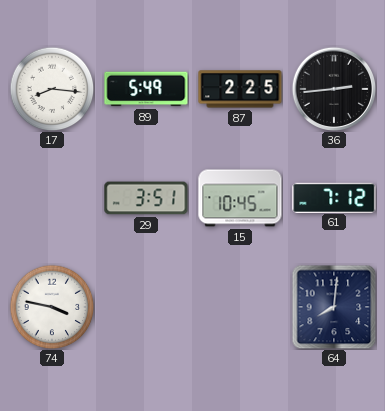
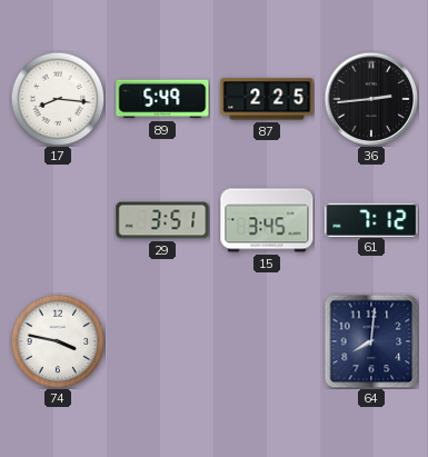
15: 10:45 -> 3:45 (267, 220)
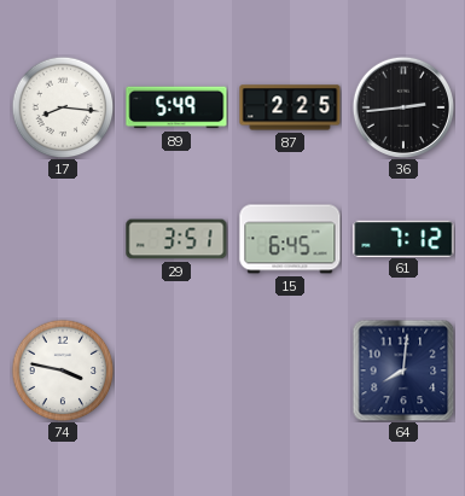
15: 3:45 -> 6:45 (290, 239)
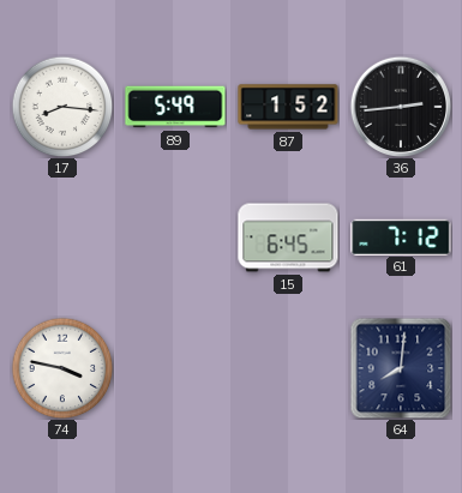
87: 2:25 -> 1:52 (288, 107)
29: 3:51 -> none (176, 239)
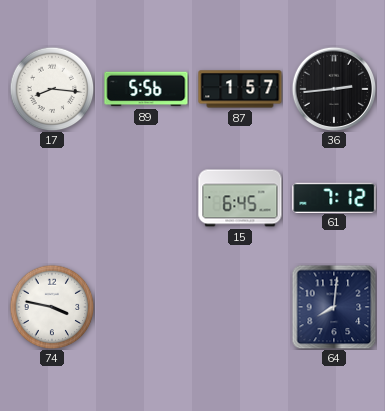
89: 5:49 -> 5:56 (146, 89)
87: 1:52 -> 1:57 (240, 89)
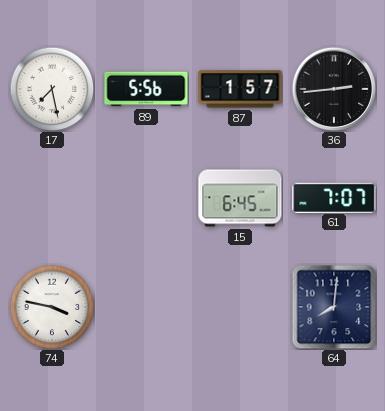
17: 8:16 -> 7:28 (52, 89)
61: 7:12 -> 7:07 (334, 197)
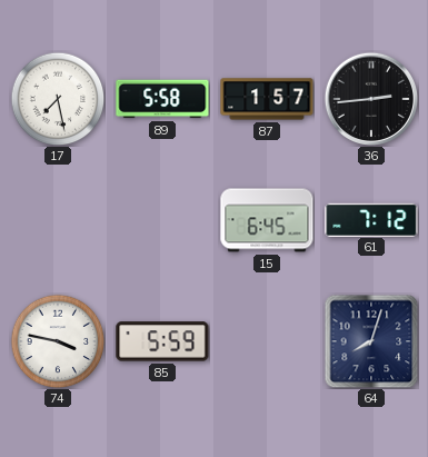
89: 5:56 -> 5:58 (162, 99)
61: 7:07 -> 7:12 (371, 219)
85: none -> 5:59 (162, 341)
64: 8:01 -> 8:03 (371, 341)
